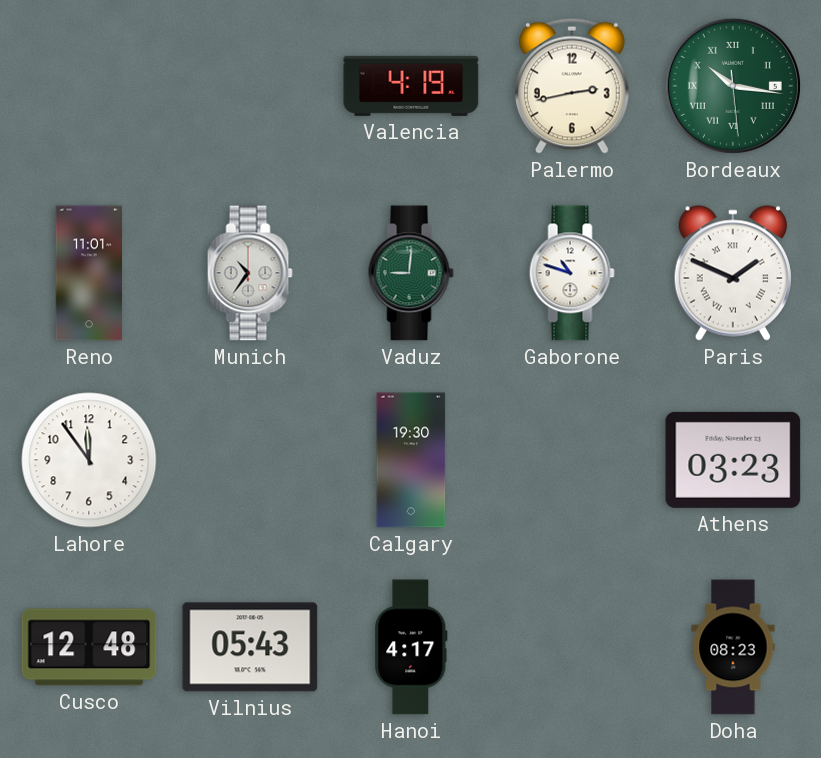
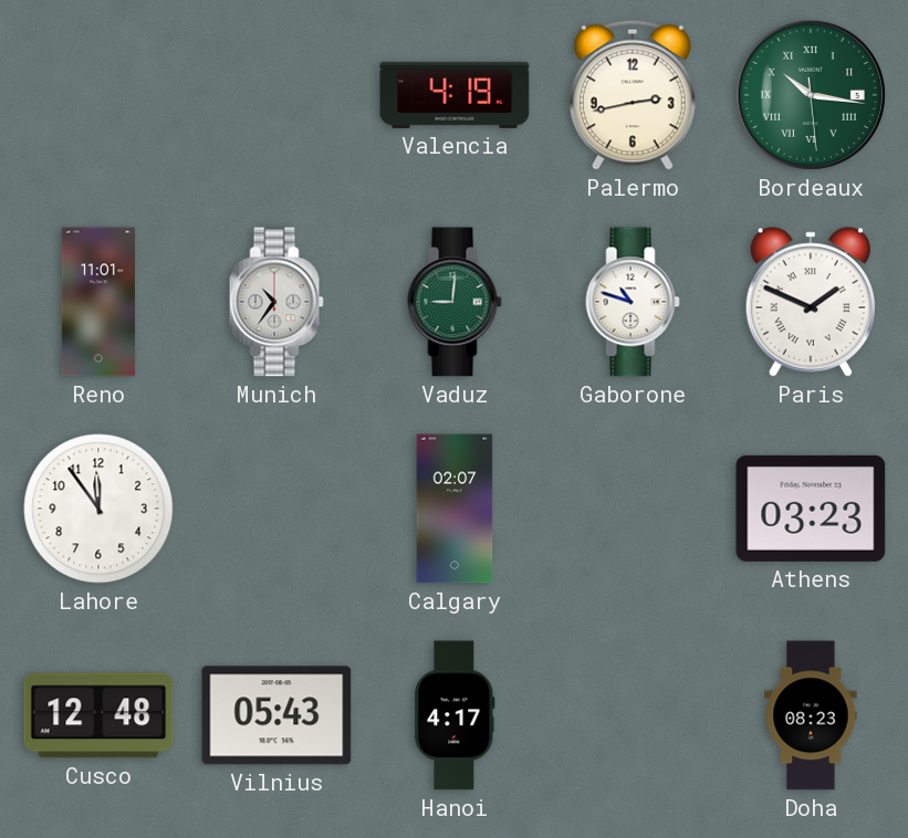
Calgary: 19:30 -> 02:07 (455, 509)
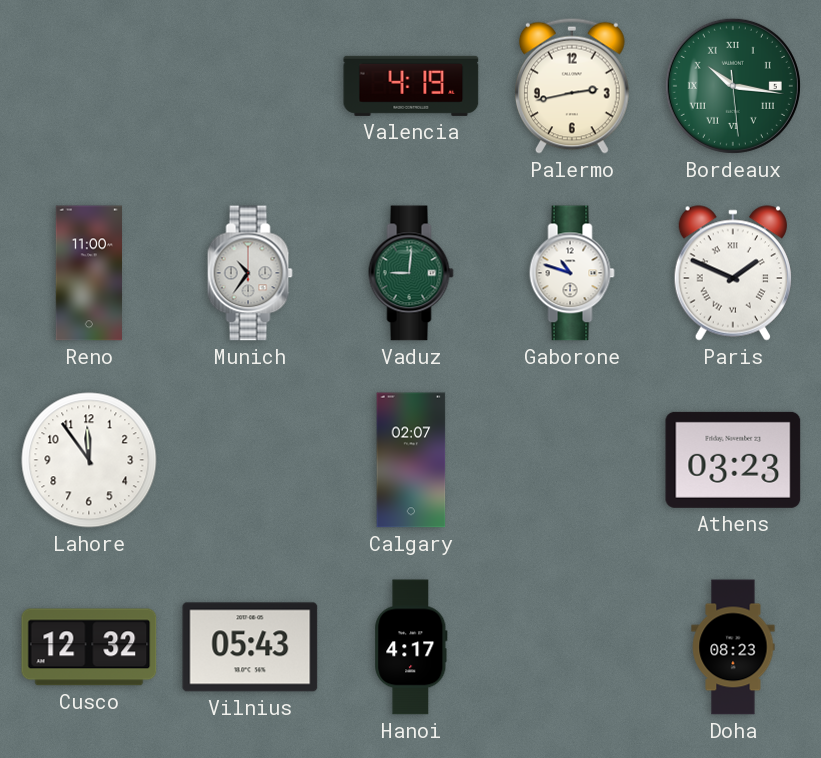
Reno: 11:01 -> 11:00 (89, 273)
Cusco: 12:48 -> 12:32 (89, 647)
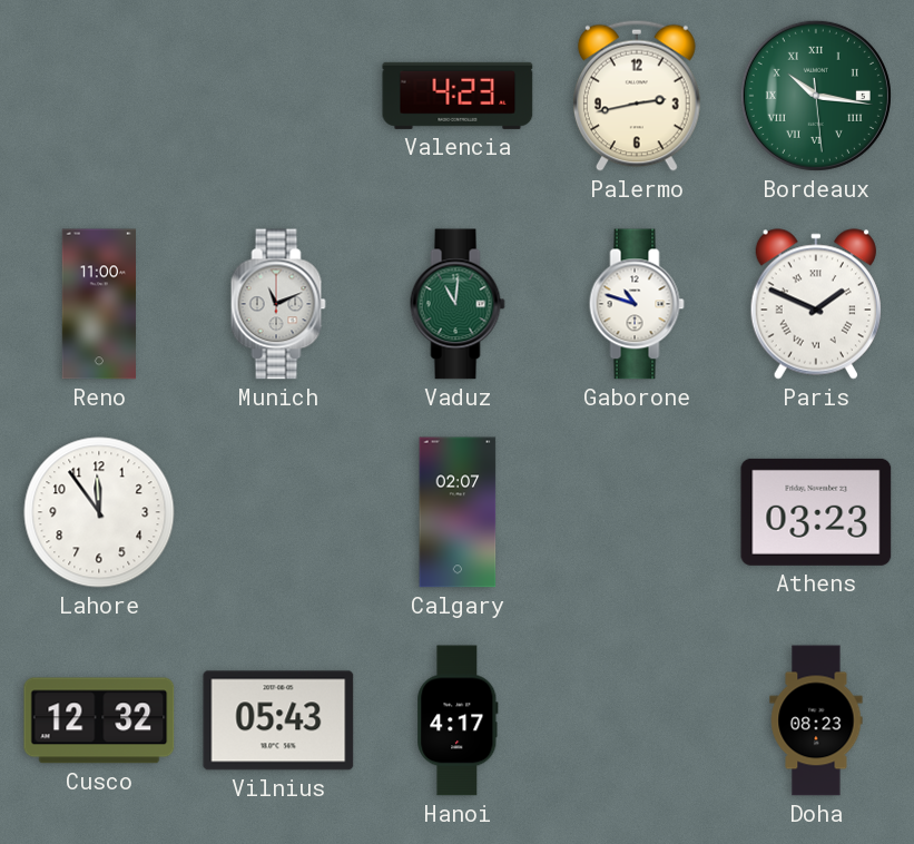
Valencia: 4:19 -> 4:23 (458, 96)
Munich: 10:36 -> 11:11 (278, 304)
Vaduz: 9:01 -> 11:01 (458, 304)
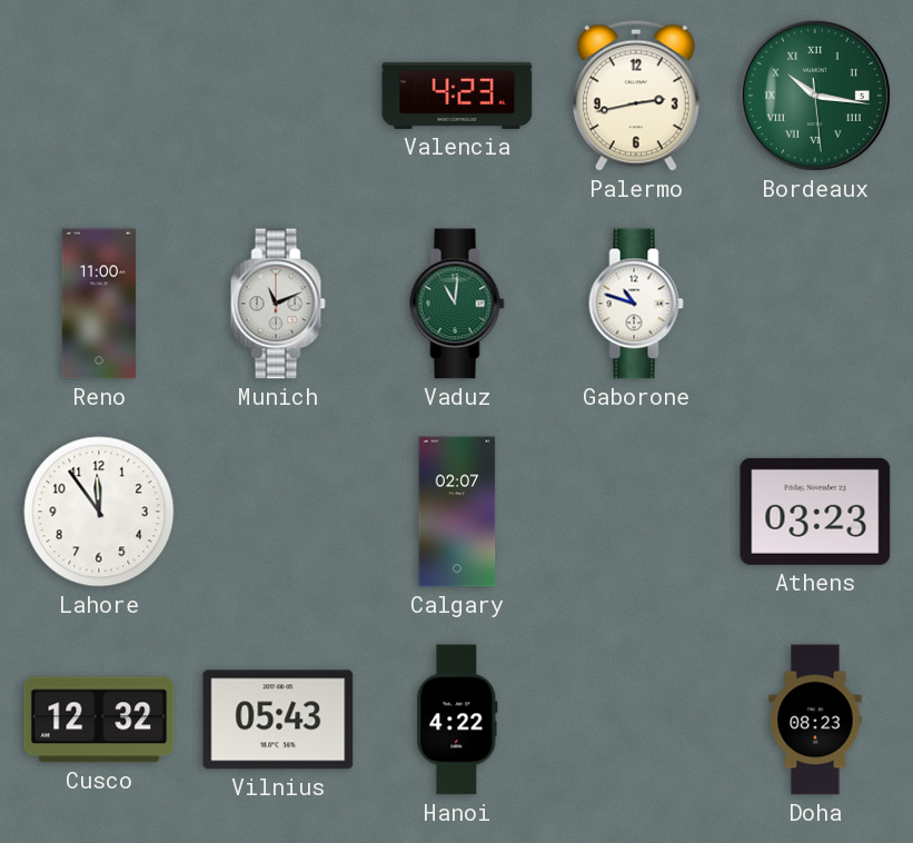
Paris: 1:49 -> none (816, 304)
Hanoi: 4:17 -> 4:22 (457, 720)
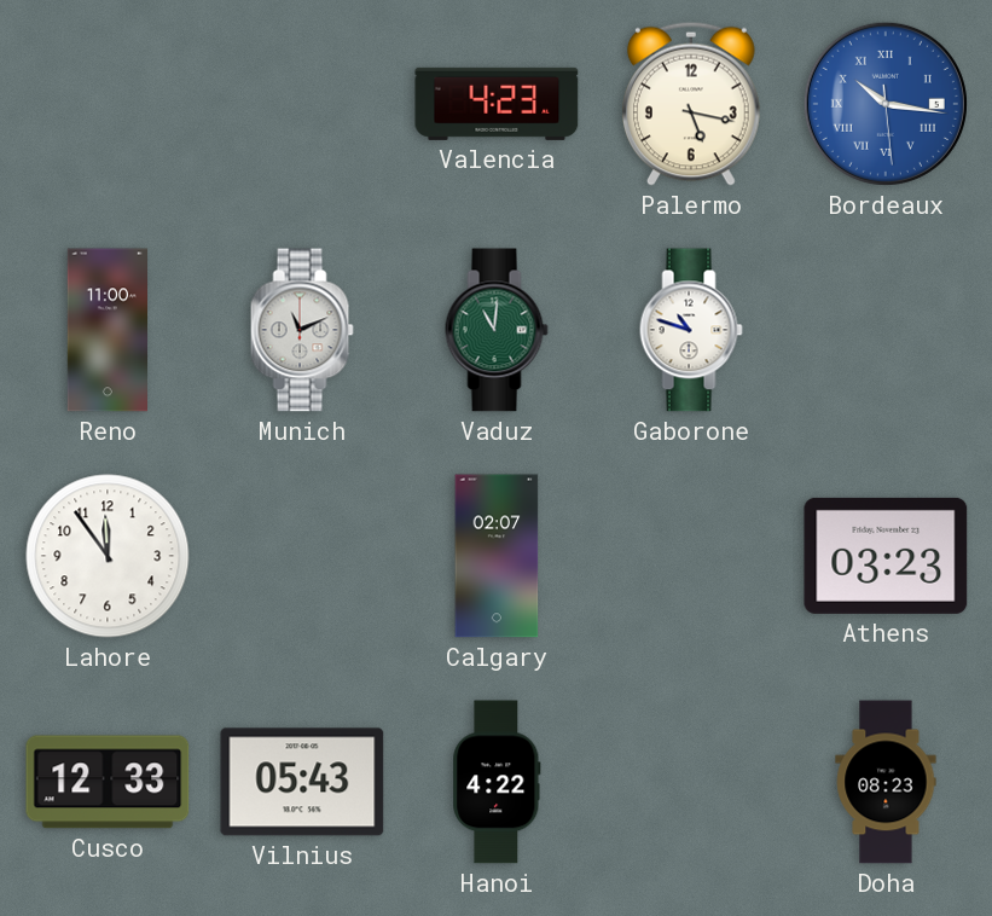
Palermo: 2:43 -> 5:17 (691, 104)
Bordeaux dial: green -> blue (886, 104)
Cusco: 12:32 -> 12:33 (108, 782)
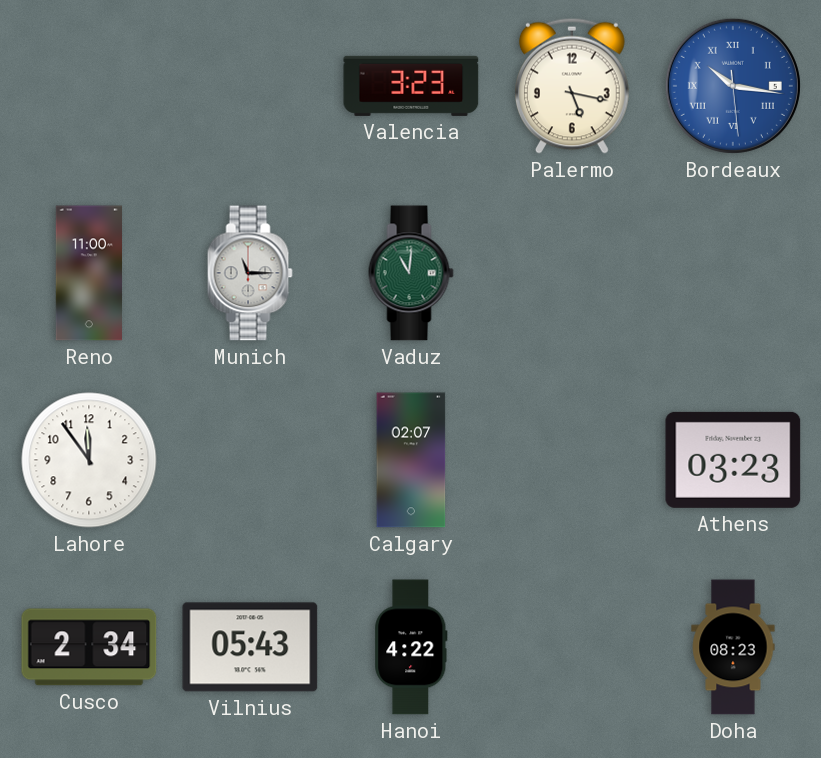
Valencia: 4:23 -> 3:23 (411, 86)
Munich: 11:11 -> 11:15 (250, 273)
Gaborone: 10:48 -> none (691, 330)
Cusco: 12:33 -> 2:34 (89, 647)
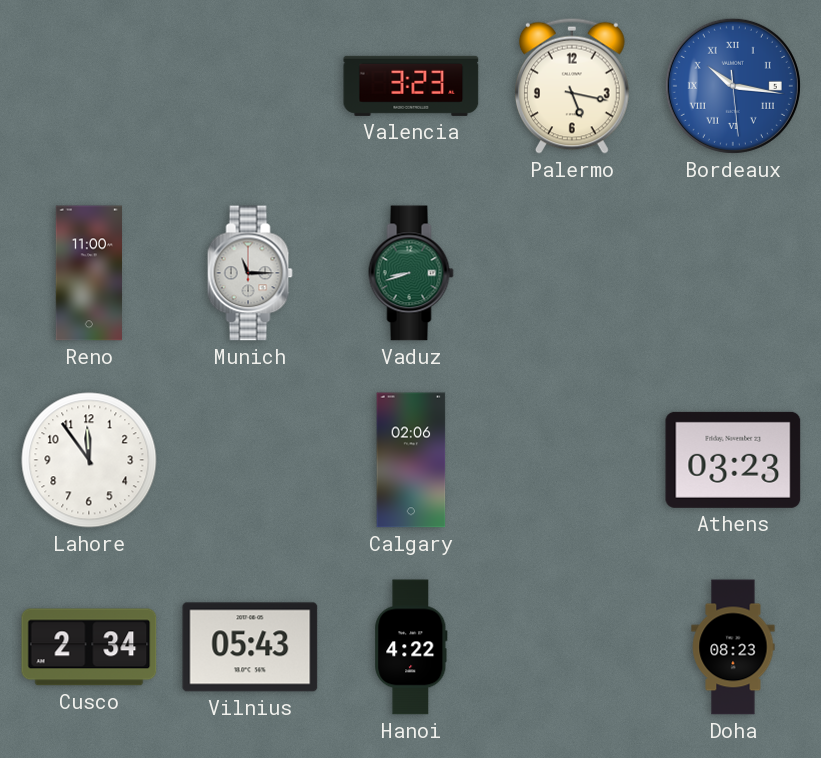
Vaduz: 11:01 -> 8:42 (411, 273)
Calgary: 02:07 -> 02:06 (411, 460)
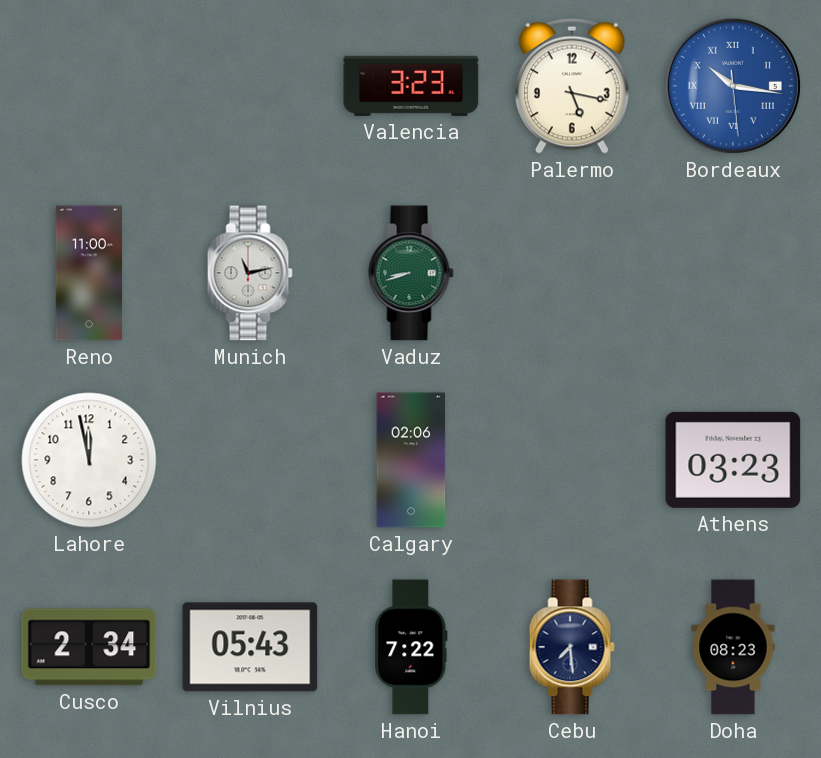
Munich: 11:15 -> 11:13 (250, 273)
Lahore: 11:54 -> 11:58 (89, 460)
Hanoi: 4:22 -> 7:22 (411, 647)
Cebu: none -> 7:29 (572, 647)
